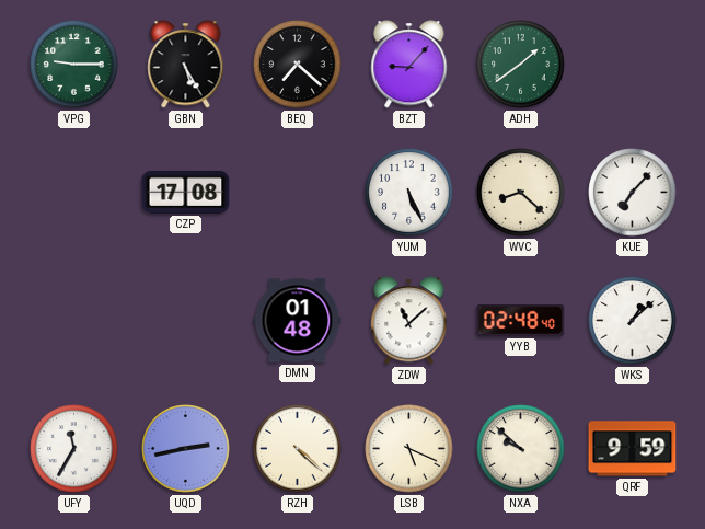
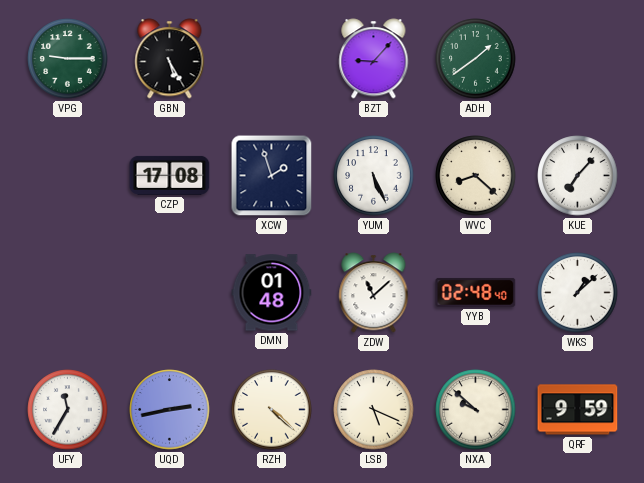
BEQ: 7:22 -> none (298, 65)
XCW: none -> 1:57 (272, 176)
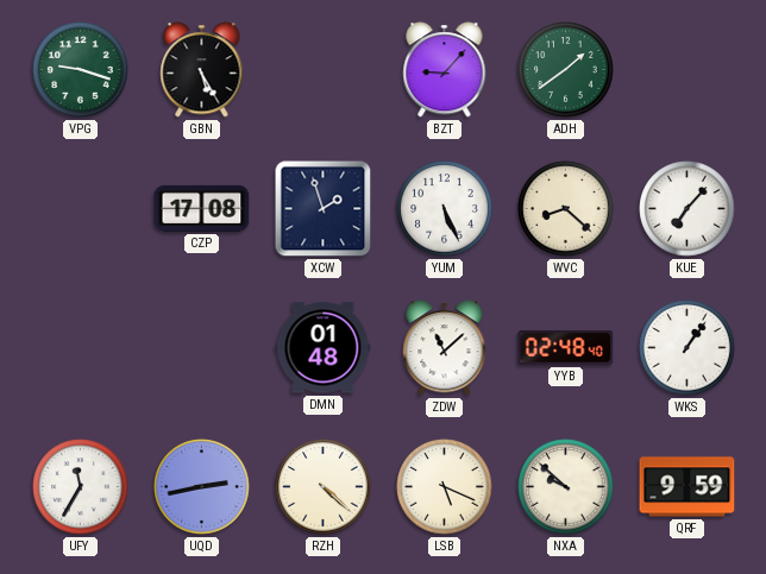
VPG: 9:15 -> 9:18 (81, 70)
WKS: 1:08 -> 1:06 (687, 348)
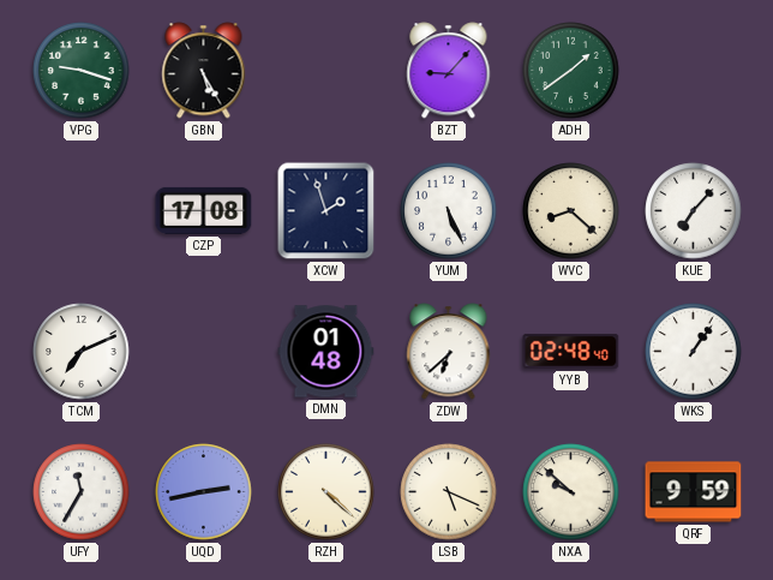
TCM: none -> 7:11 (82, 352)
ZDW: 11:08 -> 6:38 (449, 352)
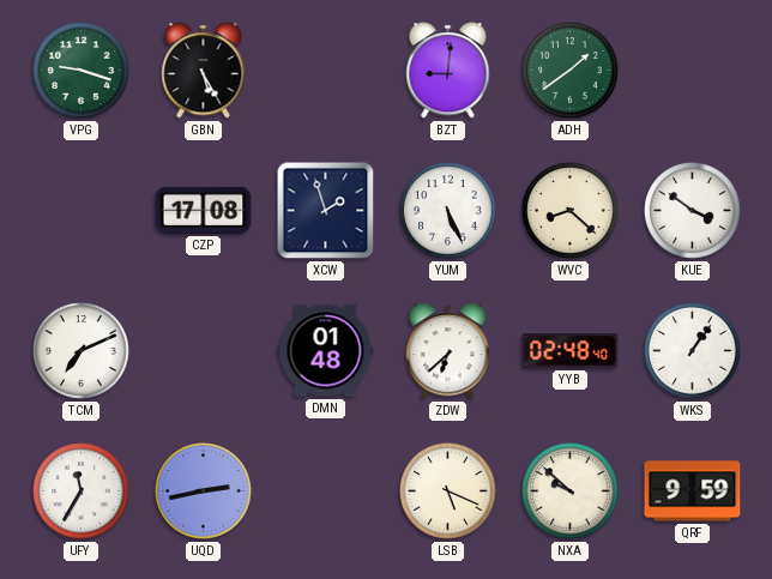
BZT: 9:07 -> 9:01 (448, 71)
KUE: 7:07 -> 3:51 (693, 211)
RZH: 4:22 -> none (326, 492)
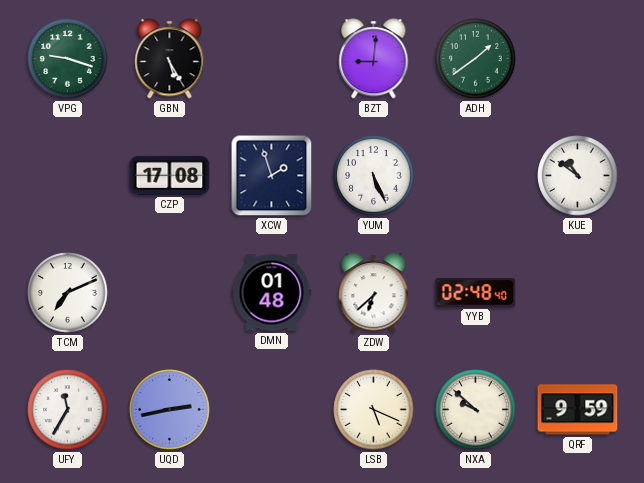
WVC: 8:22 -> none (571, 211)
KUE: 3:51 -> 10:51 (578, 176)
WKS: 1:06 -> none (693, 351)
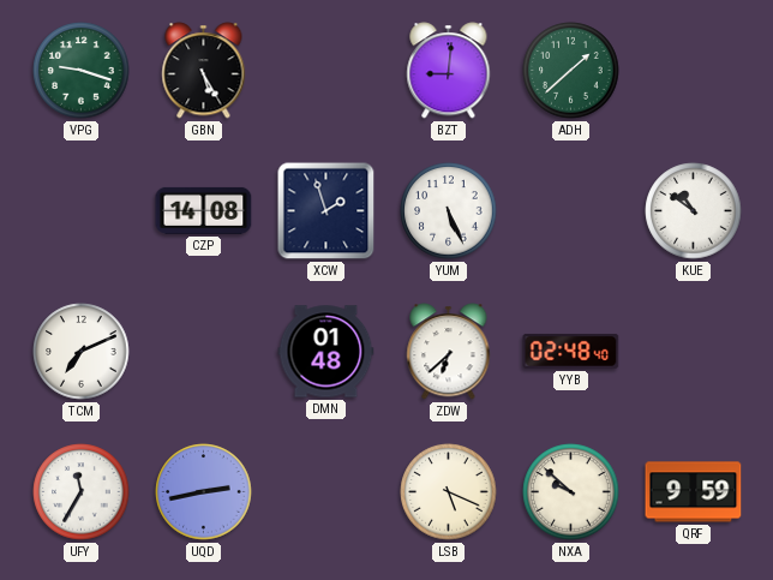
ADH: 1:39 -> 1:38 (571, 71)
CZP: 17:08 -> 14:08 (204, 210)
